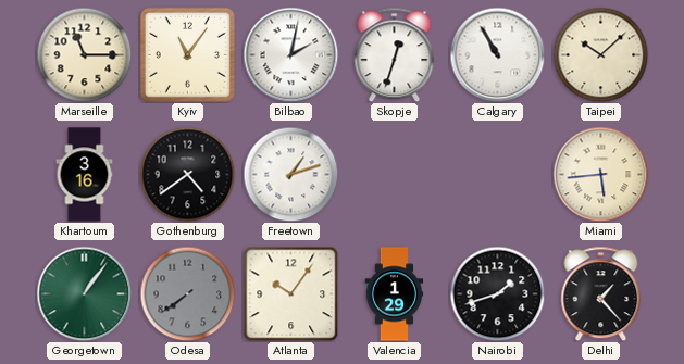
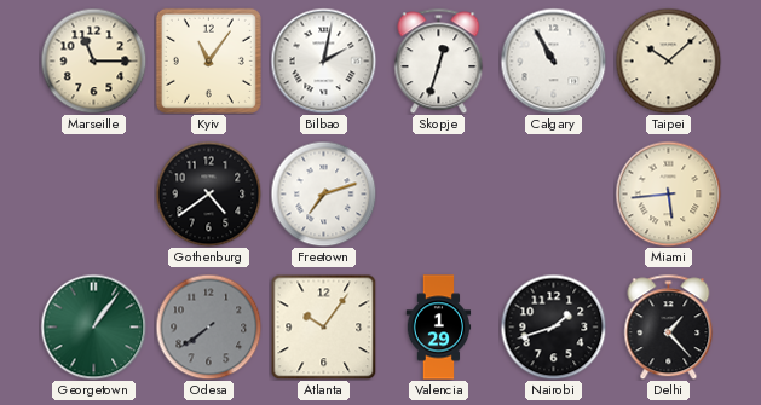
Khartoum: 3:16 -> none (85, 175)
Freetown: 1:12 -> 7:12 (323, 193)
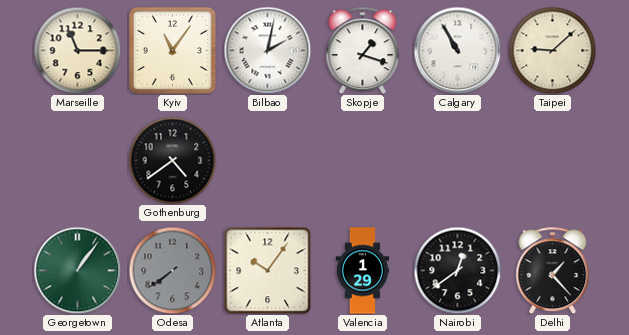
Skopje: 12:33 -> 1:18 (363, 50)
Taipei: 10:08 -> 9:08 (552, 50)
Freetown: 7:12 -> none (323, 193)
Miami: 5:44 -> none (668, 193)
Nairobi: 1:42 -> 12:39 (457, 270)
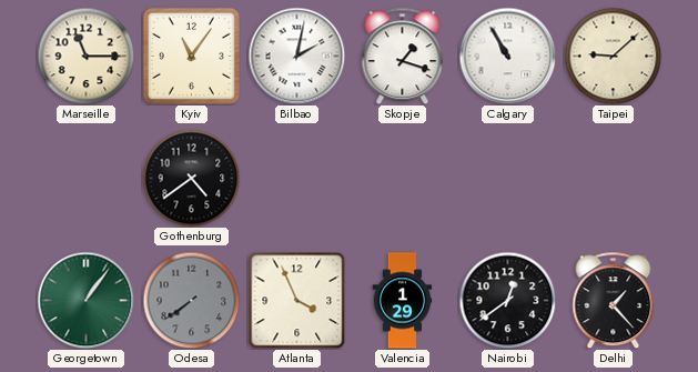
Atlanta: 10:06 -> 3:56 (296, 300)
